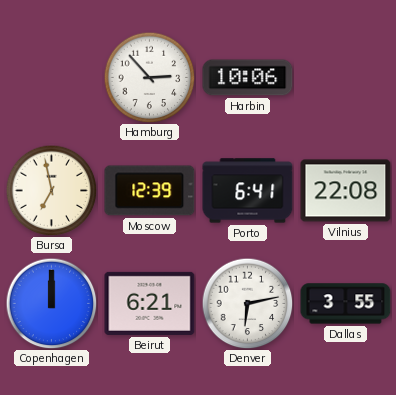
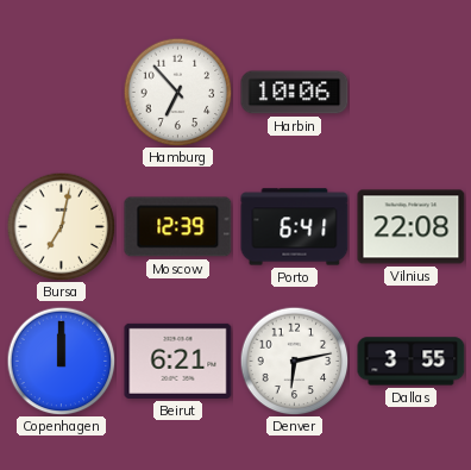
Hamburg: 2:53 -> 6:53 (177, 92)
Bursa: 6:58 -> 7:02 (61, 226)
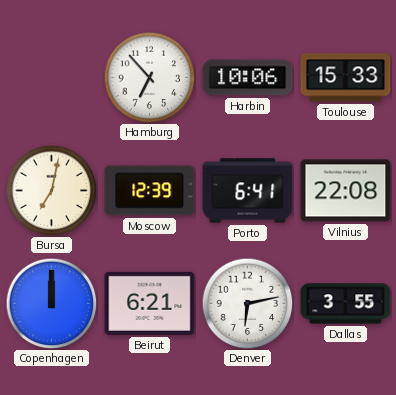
Toulouse: none -> 15:33 (346, 78)
